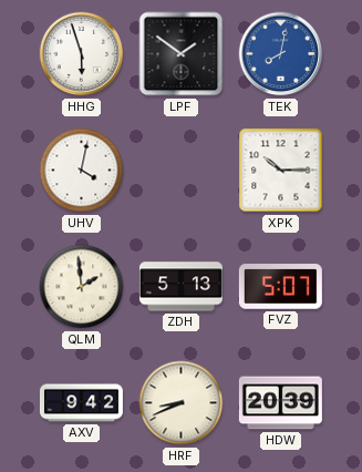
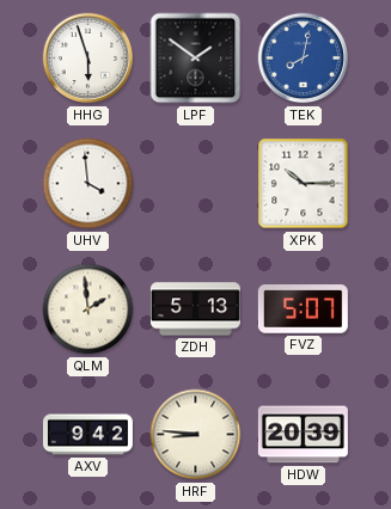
UHV: 4:02 -> 3:59 (88, 184)
HRF: 8:41 -> 8:46 (196, 435)
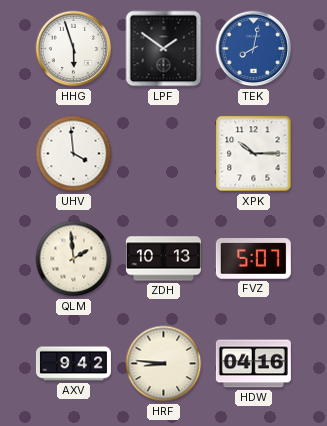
ZDH: 5:13 -> 10:13 (163, 259)
HDW: 20:39 -> 04:16 (253, 364)
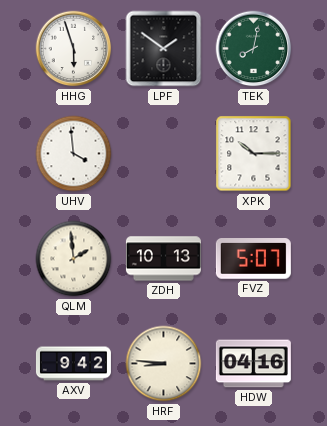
TEK dial: blue -> green (254, 49)
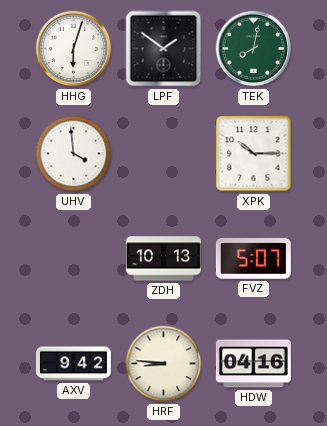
HHG: 5:57 -> 6:03 (74, 49)
QLM: 1:59 -> none (74, 259)
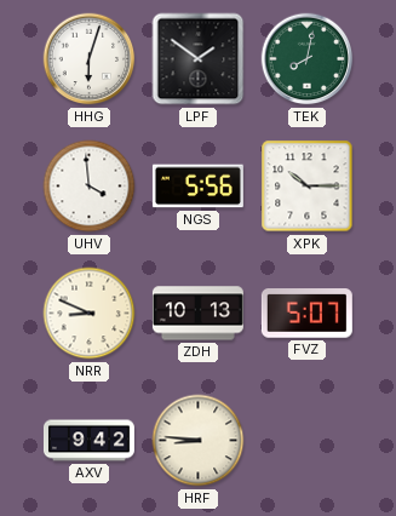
NGS: none -> 5:56 (197, 187)
NRR: none -> 8:49 (90, 314)
HDW: 04:16 -> none (253, 364)
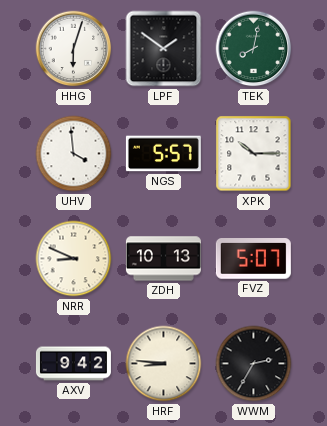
NGS: 5:56 -> 5:57 (163, 154)
WWM: none -> 2:35 (254, 364)
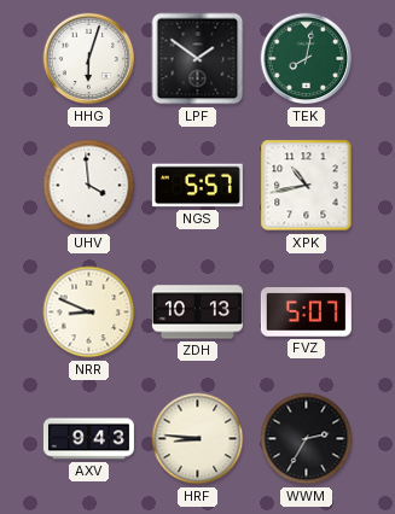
XPK: 10:15 -> 10:43 (307, 186)
AXV: 9:42 -> 9:43 (88, 439)
